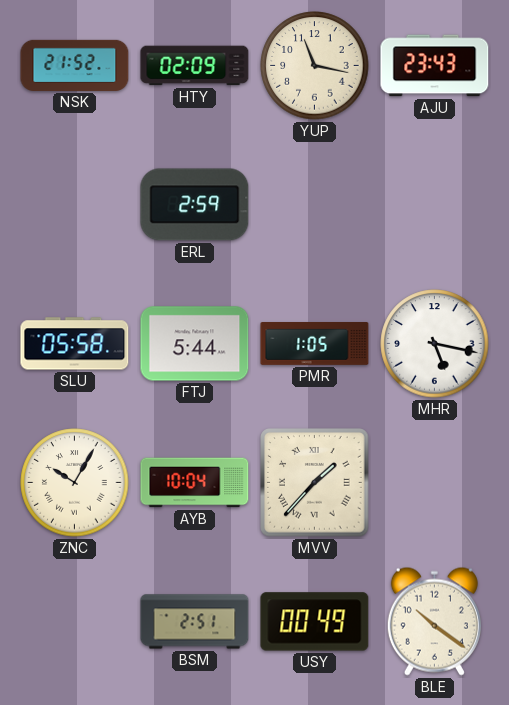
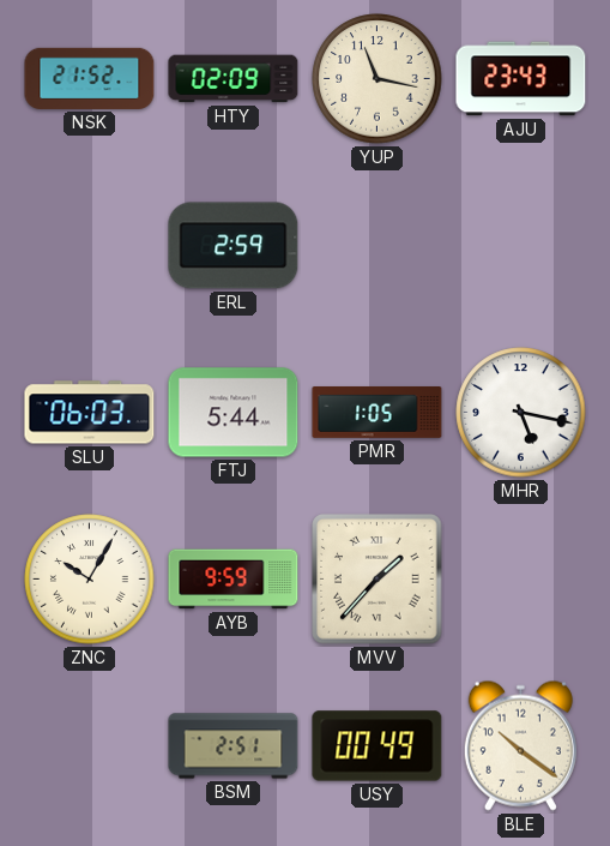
SLU: 05:58 -> 06:03 (90, 413)
AYB: 10:04 -> 9:59 (234, 580)
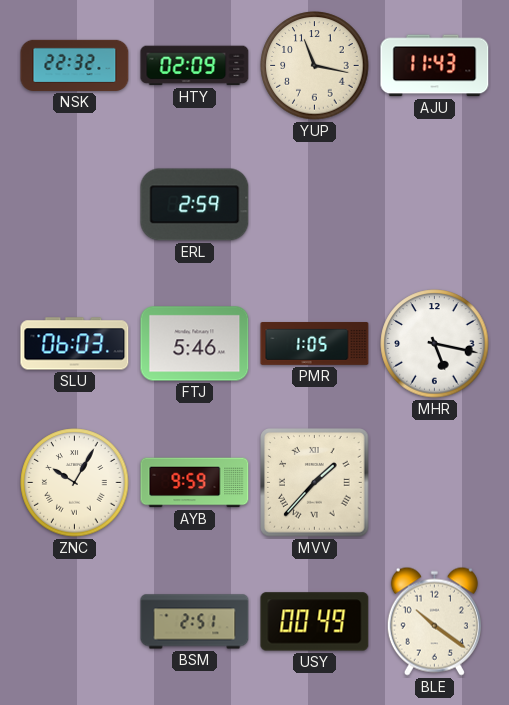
NSK: 21:52 -> 22:32 (75, 65)
AJU: 23:43 -> 11:43 (435, 66)
FTJ: 5:44 -> 5:46 (195, 344)
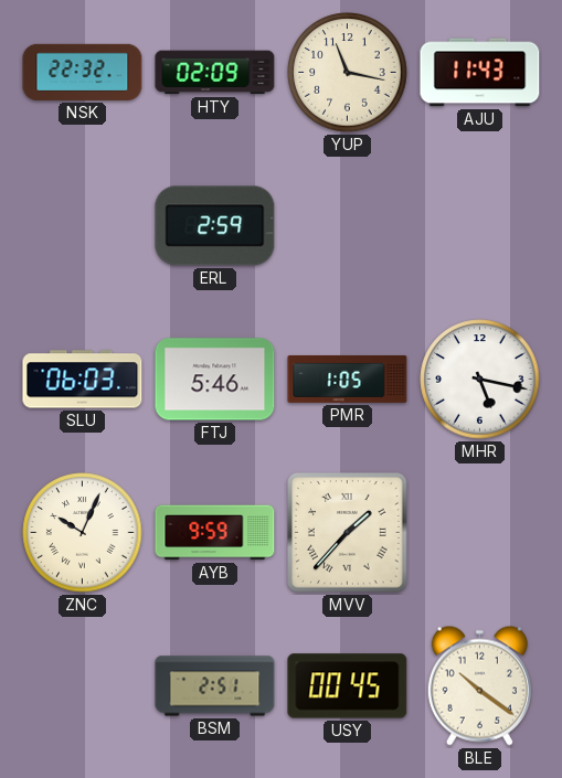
ZNC: 10:05 -> 10:04 (83, 533)
USY: 00:49 -> 00:45 (348, 686)
